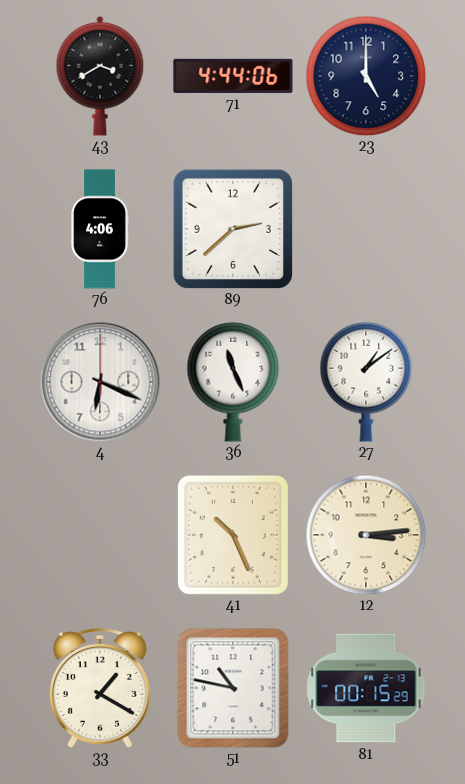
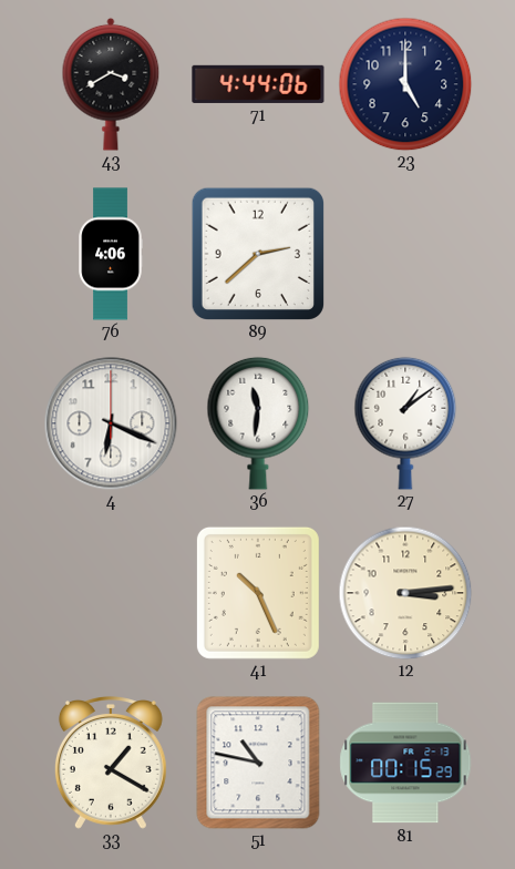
36: 11:26 -> 11:31 (258, 423)
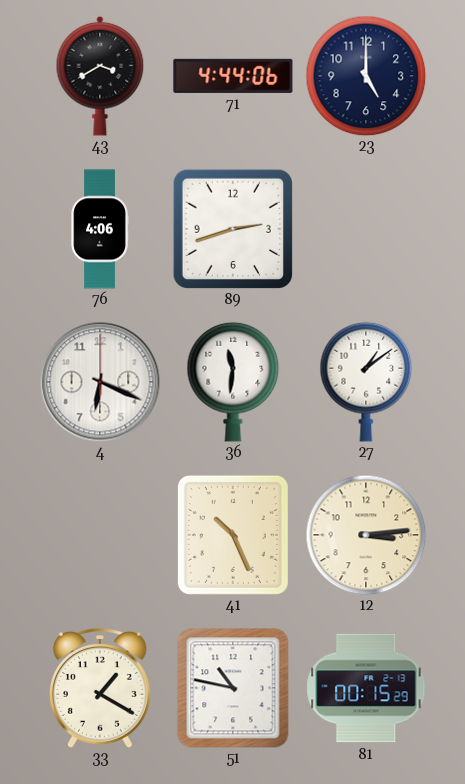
89: 2:38 -> 2:42 (233, 229)
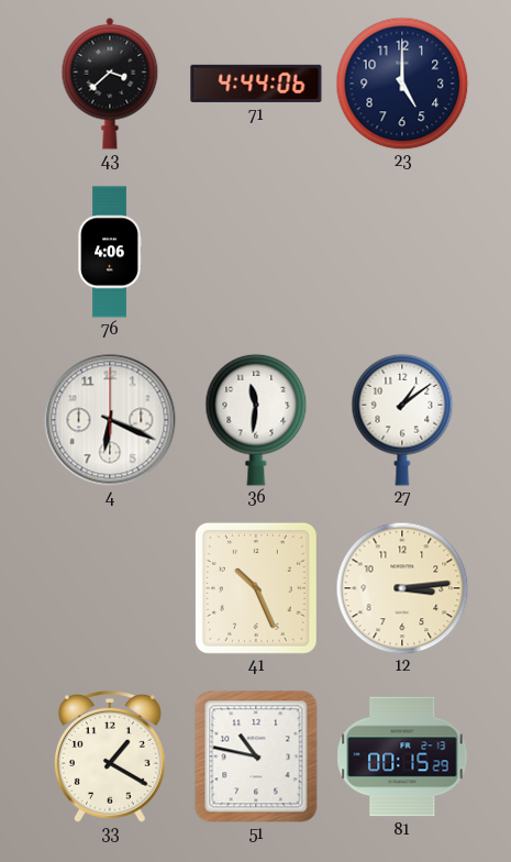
43: 3:40 -> 3:38 (110, 84)
89: 2:42 -> none (233, 229)
